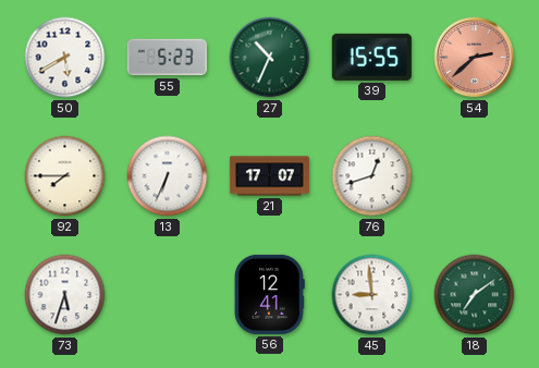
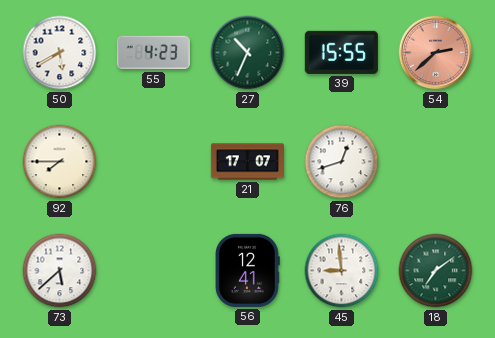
55: 5:23 -> 4:23 (153, 53)
13: 6:34 -> none (168, 176)
73: 5:33 -> 5:38 (60, 271)
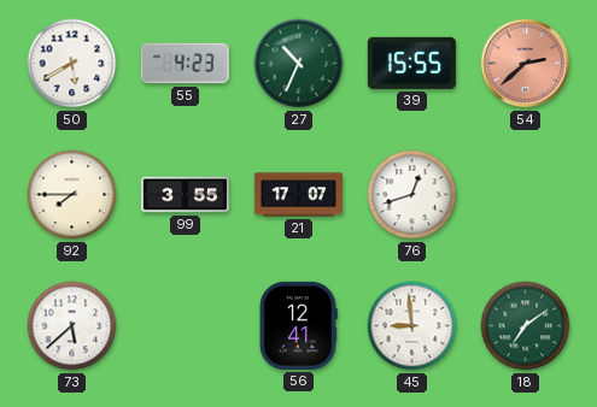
99: none -> 3:55 (185, 195)
